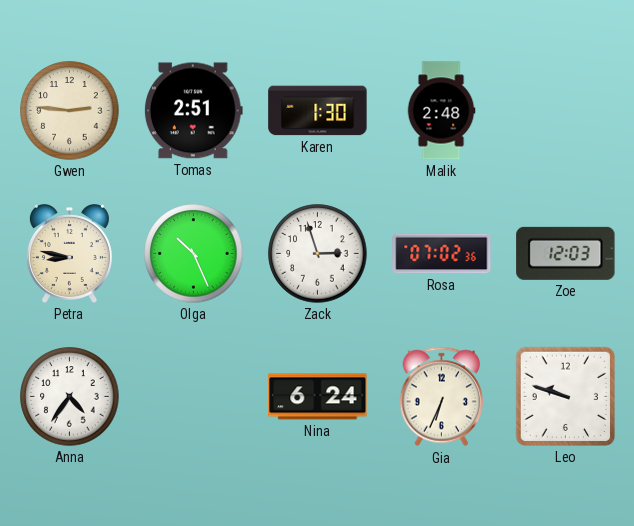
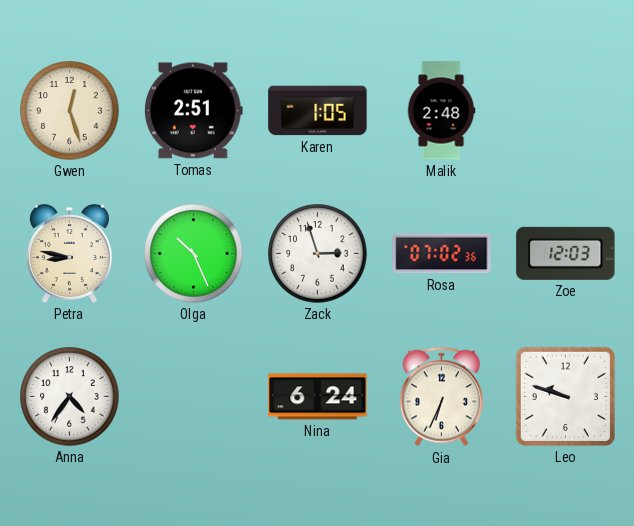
Gwen: 2:46 -> 12:27 (70, 111)
Karen: 1:30 -> 1:05 (318, 111)
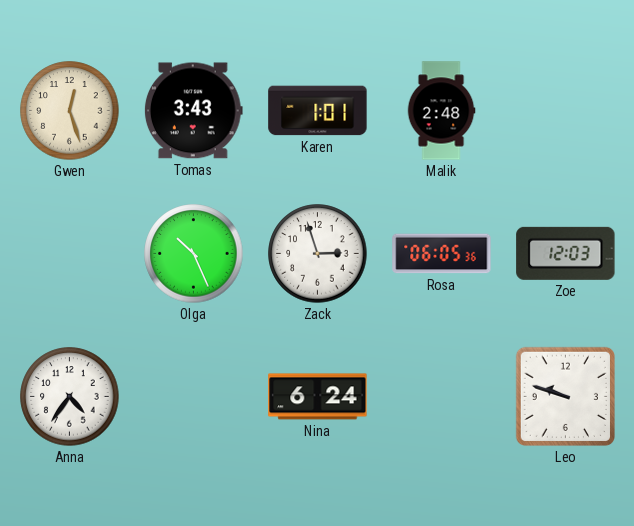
Tomas: 2:51 -> 3:43 (193, 111)
Karen: 1:05 -> 1:01 (318, 111)
Petra: 8:47 -> none (69, 254)
Rosa: 07:02 -> 06:05 (442, 254)
Gia: 6:34 -> none (441, 397)
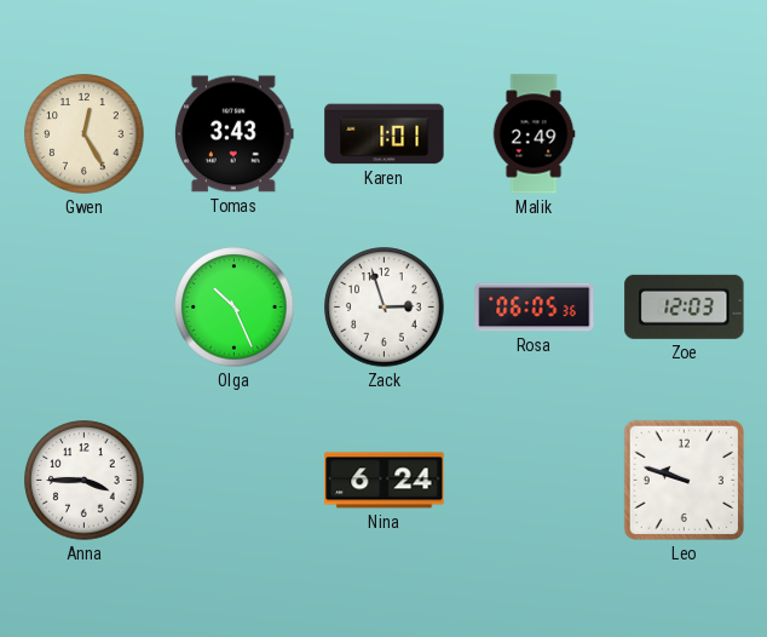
Gwen: 12:27 -> 12:25 (85, 134)
Malik: 2:48 -> 2:49 (534, 134)
Anna: 4:36 -> 3:45 (85, 481)
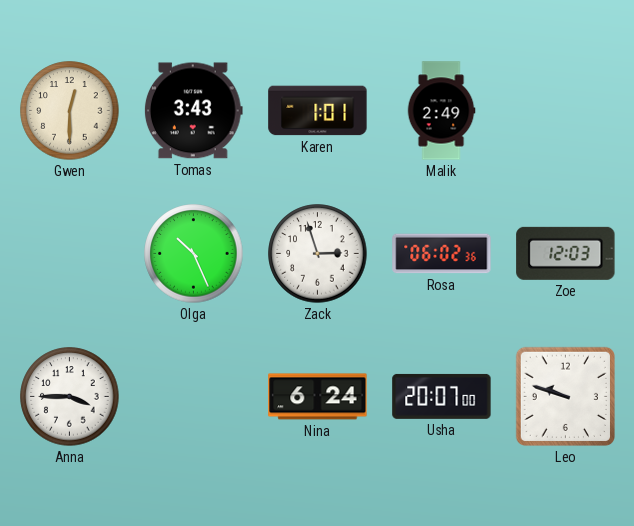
Gwen: 12:25 -> 12:30 (70, 111)
Rosa: 06:05 -> 06:02 (442, 254)
Usha: none -> 20:07 (442, 396)
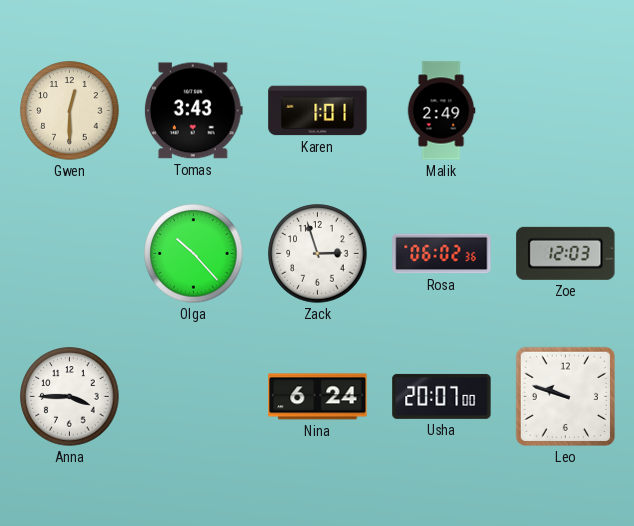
Olga: 10:26 -> 10:23 (194, 254)
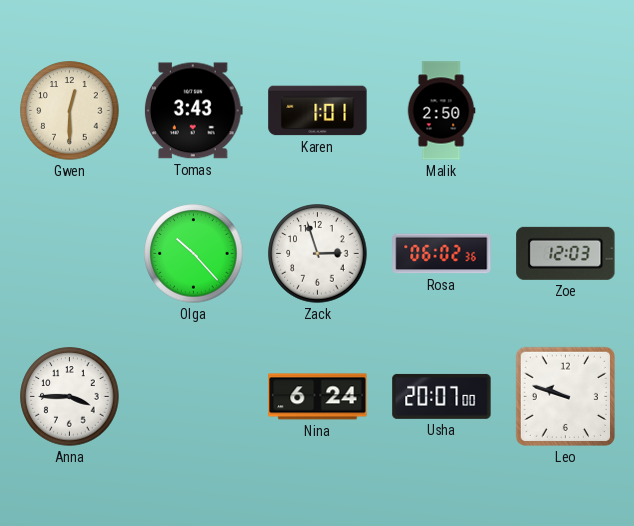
Malik: 2:49 -> 2:50 (441, 111)
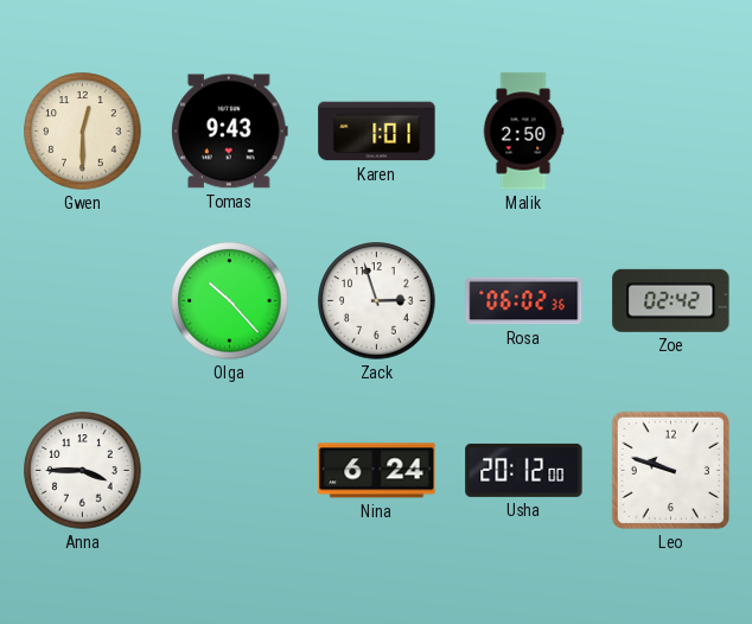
Tomas: 3:43 -> 9:43 (229, 132)
Zoe: 12:03 -> 02:42 (671, 300)
Usha: 20:07 -> 20:12 (524, 470)
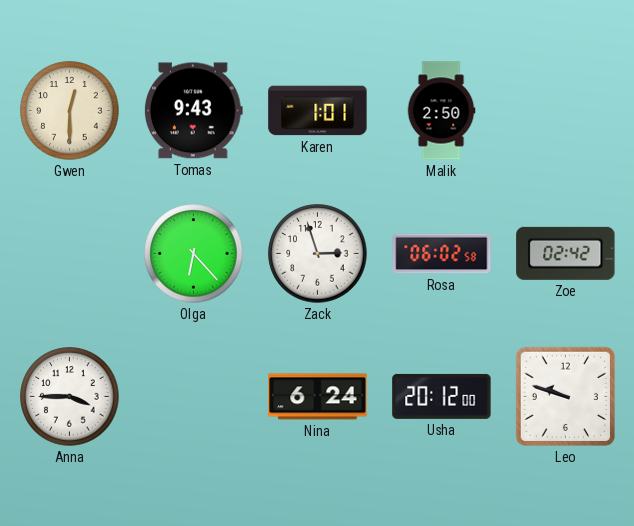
Olga: 10:23 -> 6:23 (194, 254)
Rosa: 06:02:36 -> 06:02:58 (442, 254)
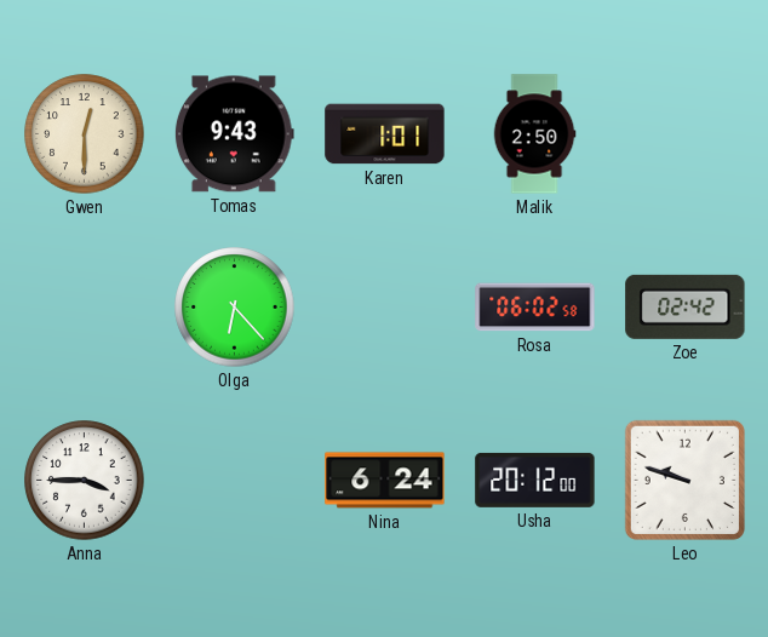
Zack: 2:57 -> none (318, 254)
